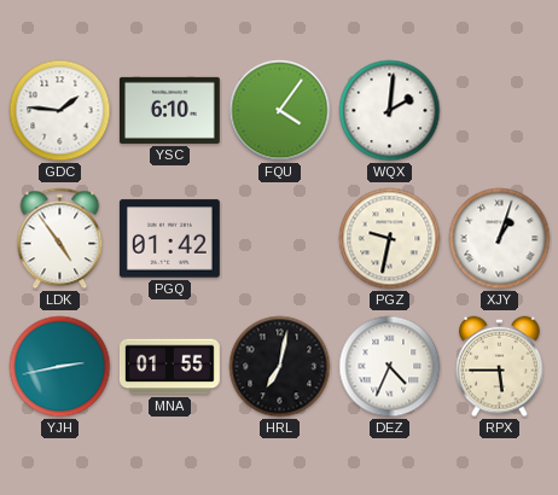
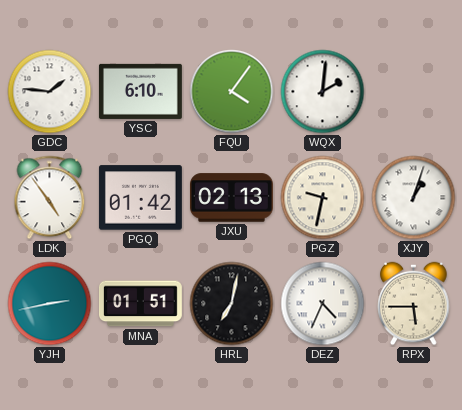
JXU: none -> 02:13 (232, 198)
MNA: 01:55 -> 01:51 (140, 304)
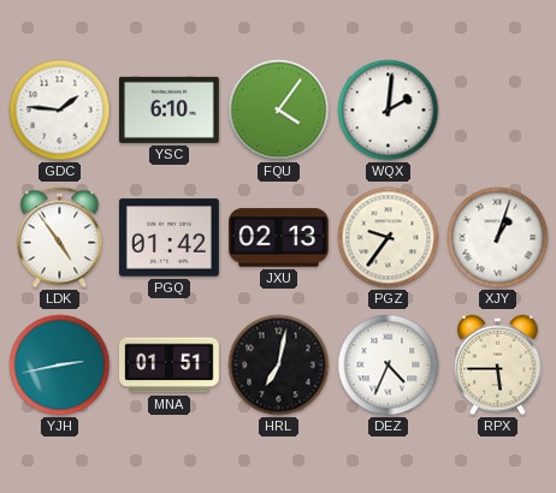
PGZ: 9:32 -> 9:36 (389, 238)
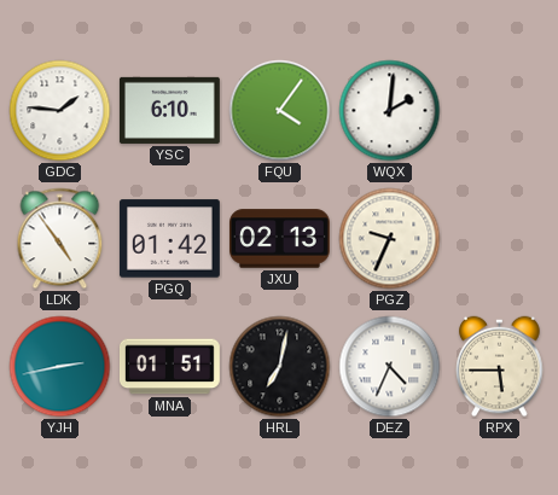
PGZ: 9:36 -> 9:34 (390, 239)
XJY: 1:03 -> none (498, 238)
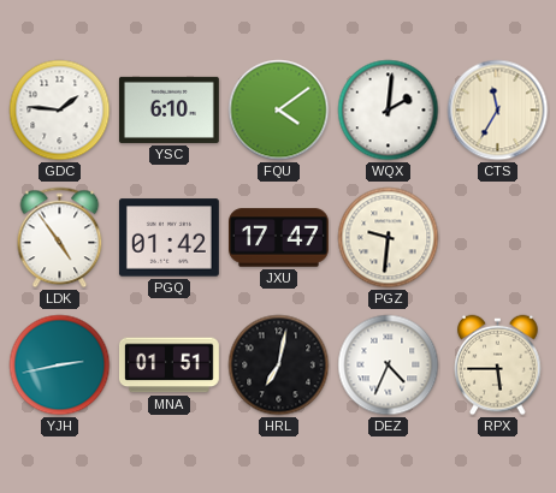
FQU: 4:06 -> 4:09 (279, 111)
CTS: none -> 11:35 (498, 111)
JXU: 02:13 -> 17:47 (279, 238)
PGZ: 9:34 -> 9:31 (389, 238)
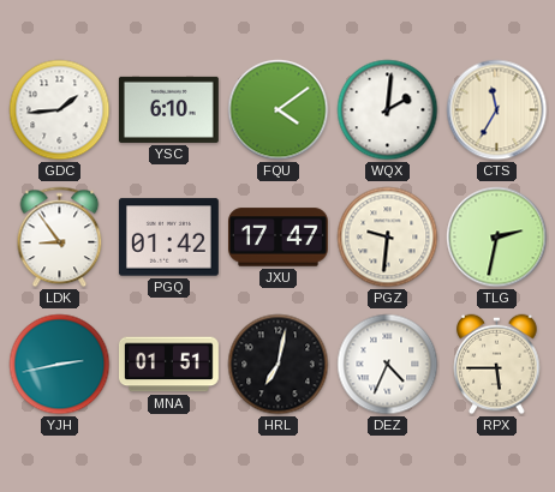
GDC: 1:46 -> 1:44 (60, 110)
LDK: 4:54 -> 8:54 (60, 238)
TLG: none -> 2:32 (497, 238)
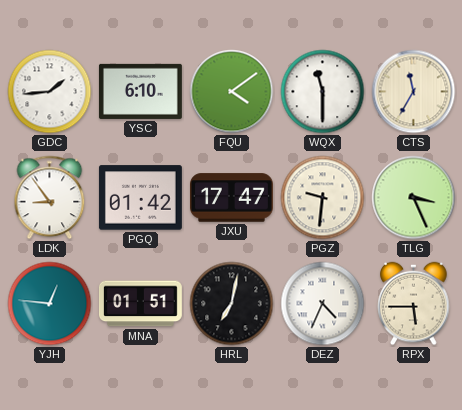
WQX: 2:01 -> 11:30 (323, 92)
TLG: 2:32 -> 3:26 (414, 198)
YJH: 2:43 -> 12:46 (50, 304)
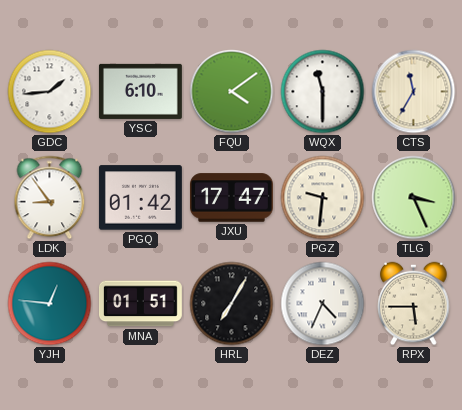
HRL: 7:02 -> 7:05 (232, 304)
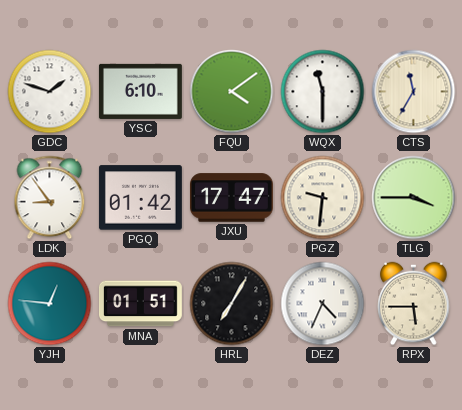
GDC: 1:44 -> 1:48 (50, 92)
TLG: 3:26 -> 3:45 (414, 198)
